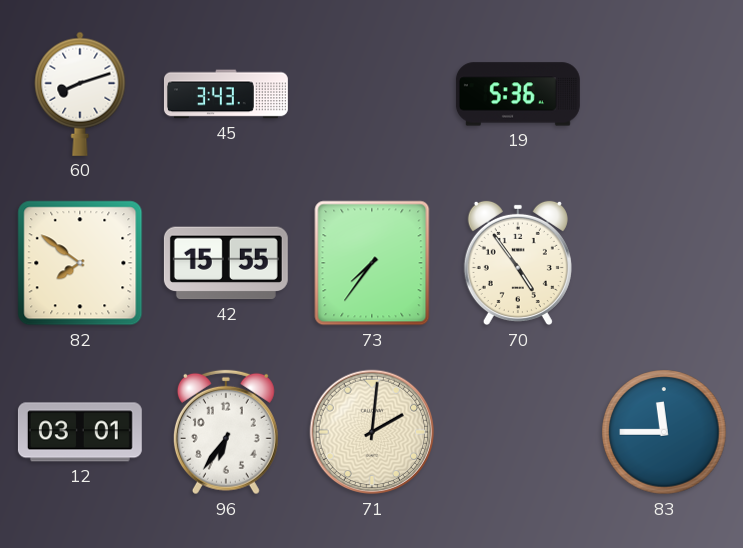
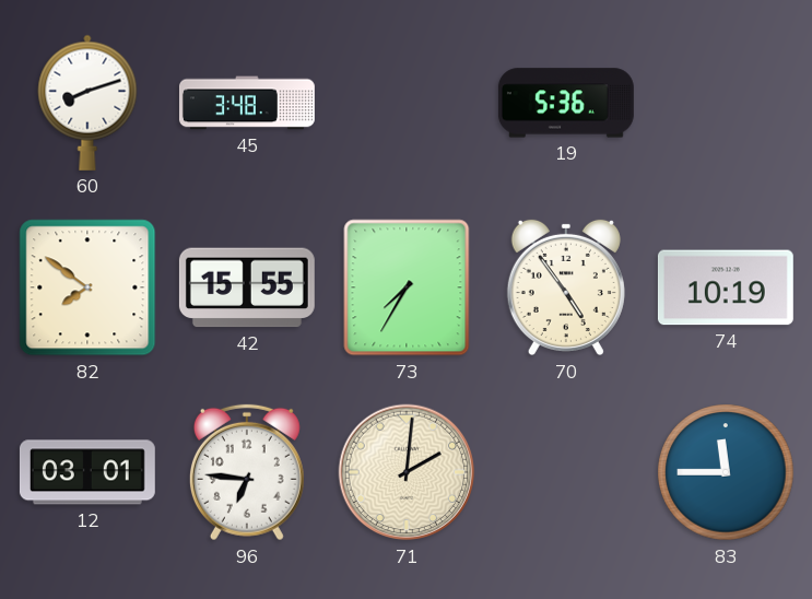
45: 3:43 -> 3:48 (247, 103)
73: 7:36 -> 7:35 (407, 287)
74: none -> 10:19 (726, 287)
96: 6:36 -> 6:46 (247, 472)
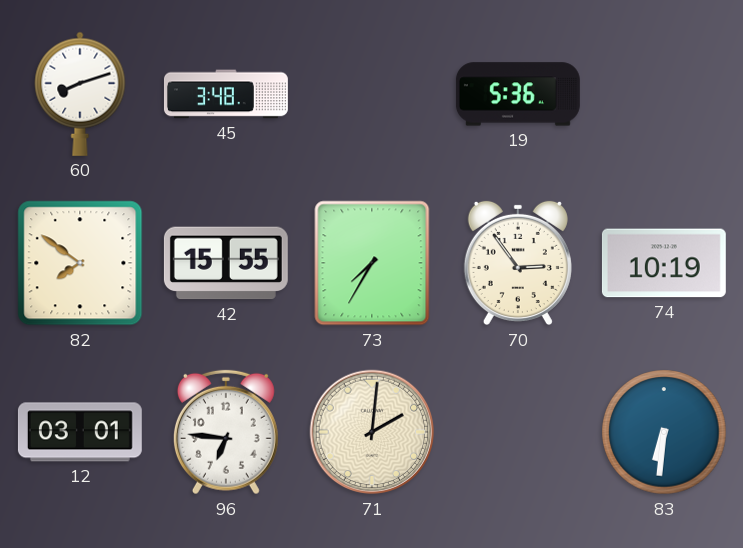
70: 4:54 -> 2:54 (518, 263)
83: 11:45 -> 6:31 (664, 432)
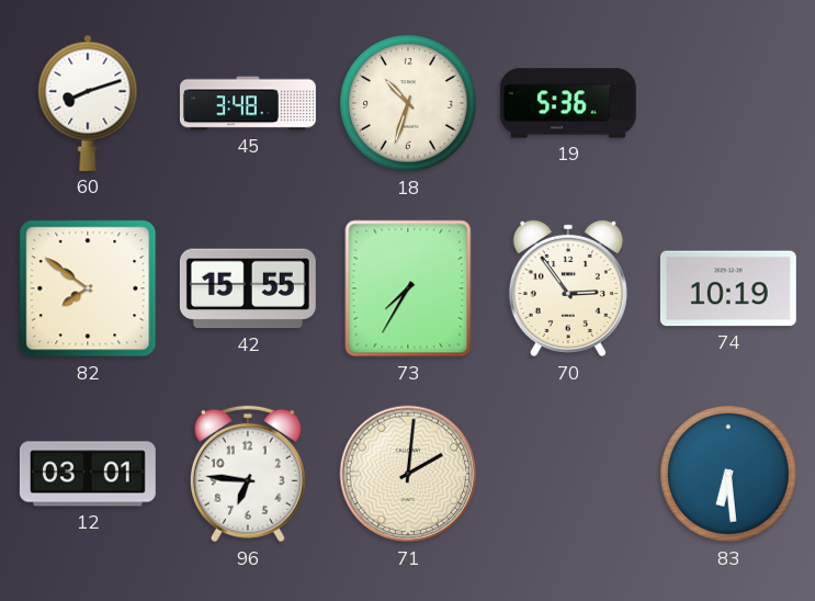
18: none -> 10:33 (408, 103)
83: 6:31 -> 6:29 (728, 474)
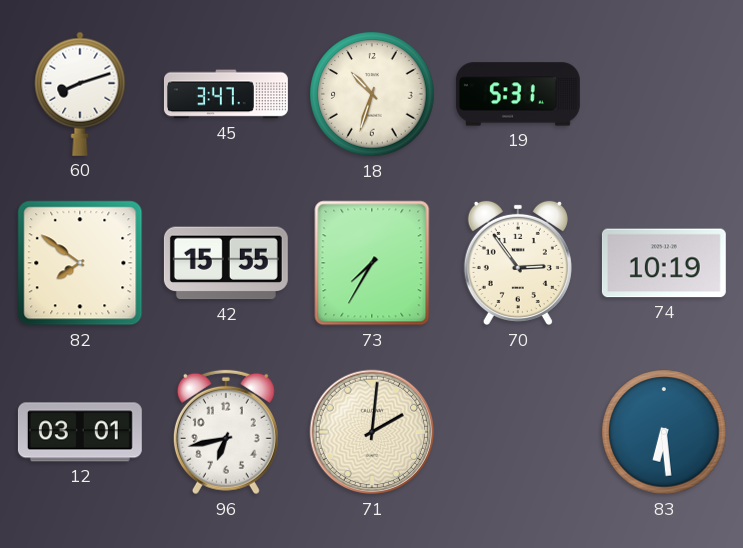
45: 3:48 -> 3:47 (226, 94)
19: 5:36 -> 5:31 (518, 94)
96: 6:46 -> 6:43 (226, 432)
